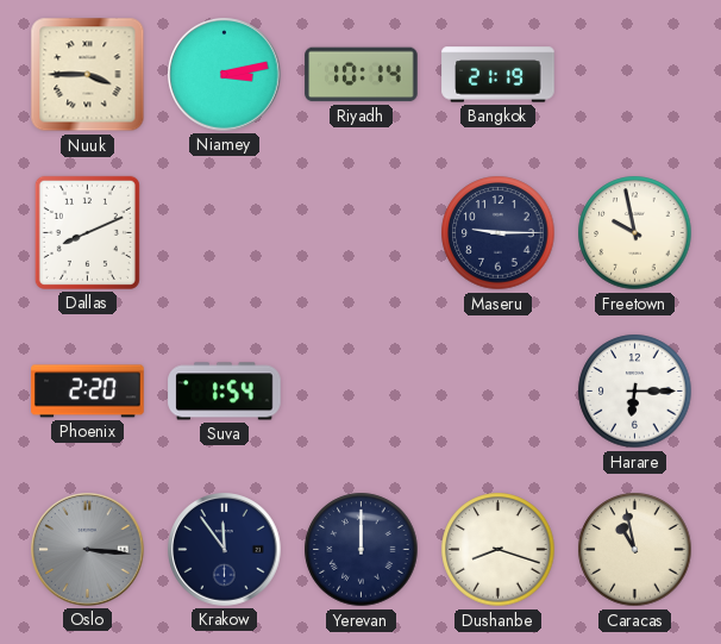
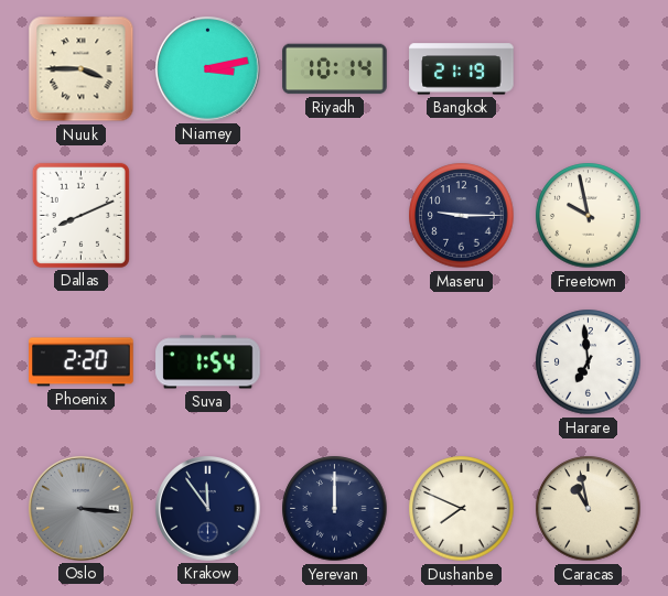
Harare: 6:15 -> 6:59 (589, 362)
Dushanbe: 8:18 -> 7:49 (462, 509)
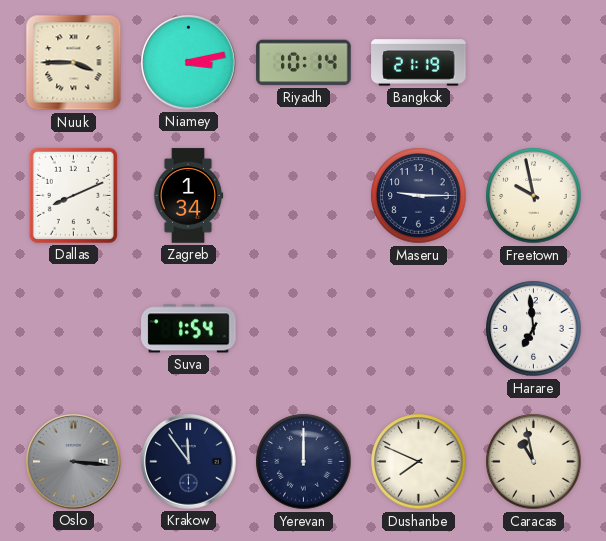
Zagreb: none -> 1:34 (188, 196)
Phoenix: 2:20 -> none (82, 362)
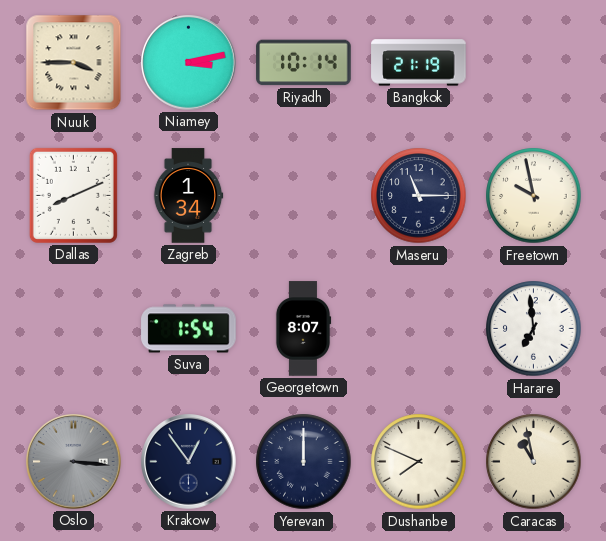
Maseru: 9:15 -> 11:15 (419, 196)
Georgetown: none -> 8:07 (303, 329)
Krakow: 11:54 -> 12:54 (189, 462)
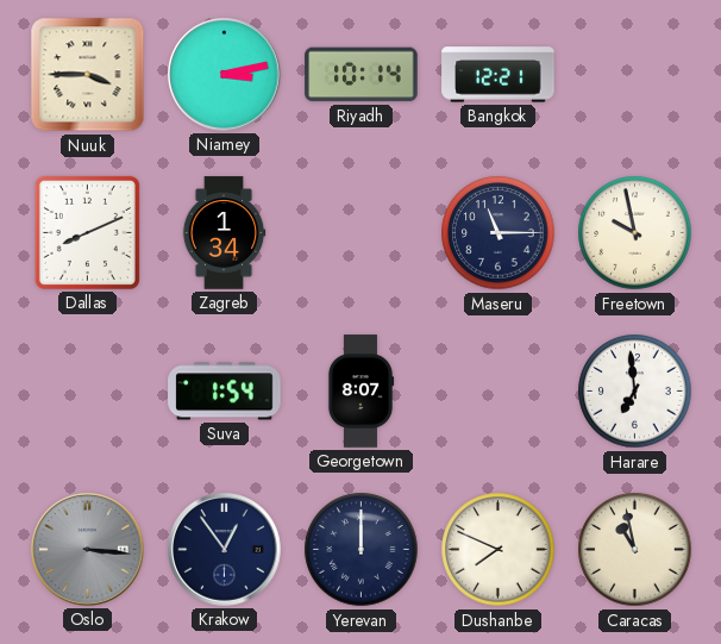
Bangkok: 21:19 -> 12:21 (499, 75)
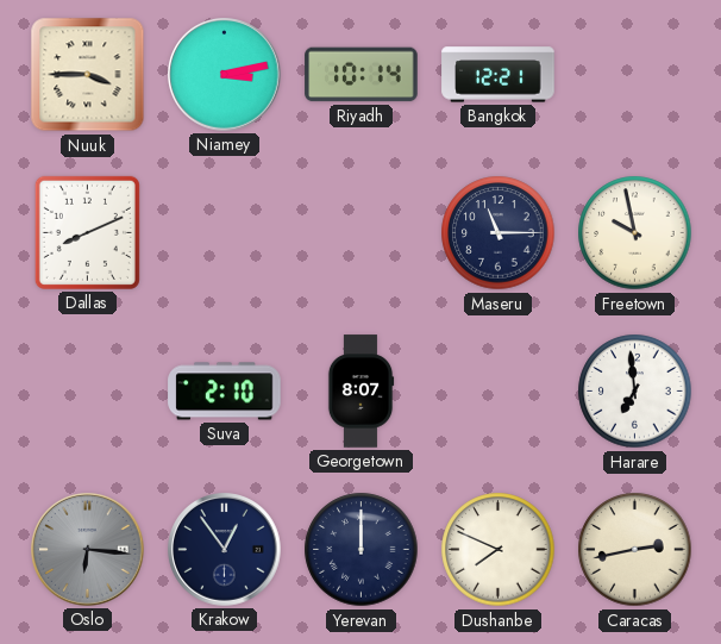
Zagreb: 1:34 -> none (224, 233)
Suva: 1:54 -> 2:10 (225, 392)
Oslo: 3:16 -> 6:16 (88, 550)
Caracas: 10:58 -> 2:43 (635, 550)
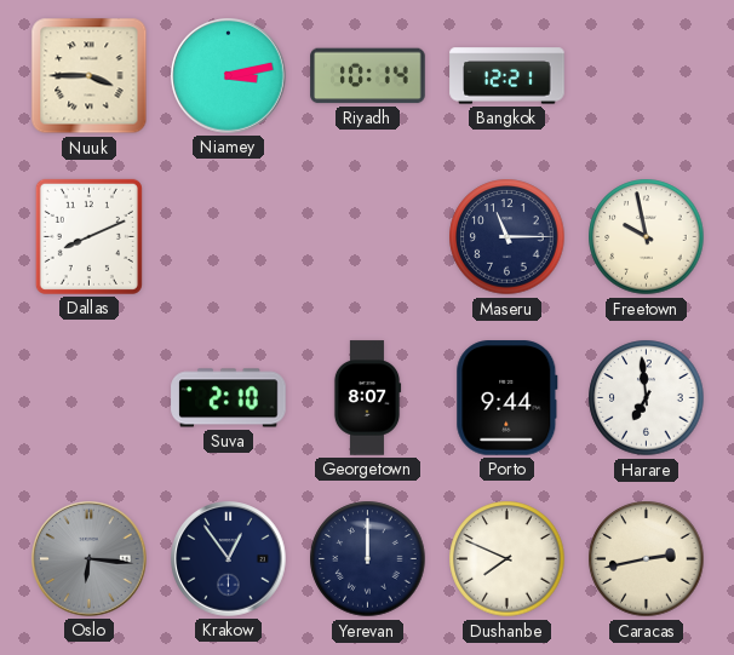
Porto: none -> 9:44 (508, 398)
